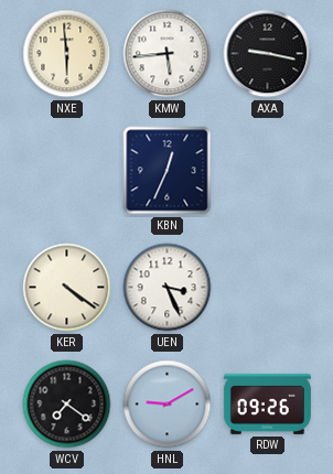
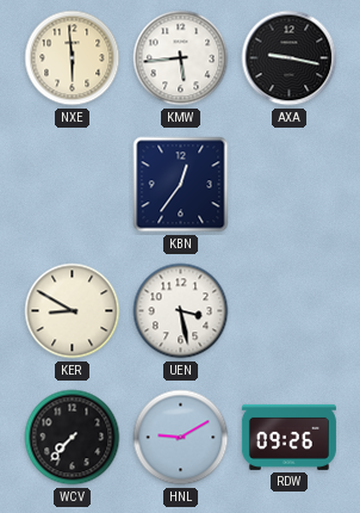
KBN: 12:34 -> 12:36 (181, 185)
KER: 4:21 -> 8:50 (73, 311)
UEN: 3:26 -> 3:28 (181, 311)
WCV: 7:21 -> 7:37 (73, 438)
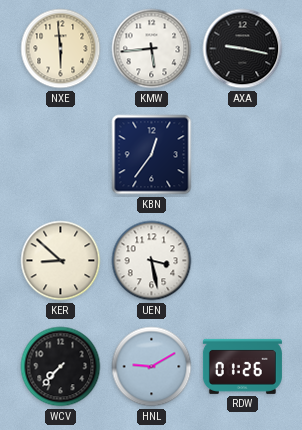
KER: 8:50 -> 8:52 (61, 261)
RDW: 09:26 -> 01:26 (242, 366)
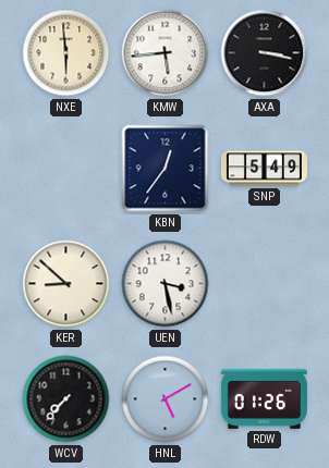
AXA: 9:17 -> 3:17 (265, 53)
SNP: none -> 5:49 (264, 169)
HNL: 9:10 -> 5:10 (166, 399)
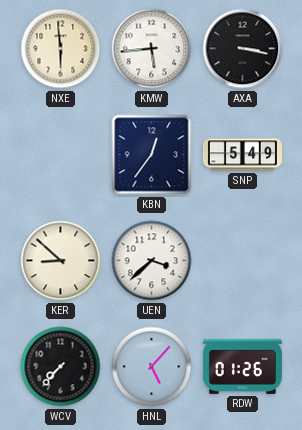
UEN: 3:28 -> 3:38 (152, 261)
HNL: 5:10 -> 5:07 (152, 367)
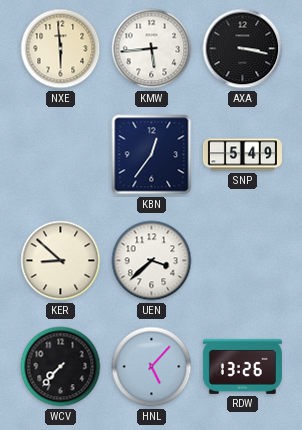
RDW: 01:26 -> 13:26 (242, 366)
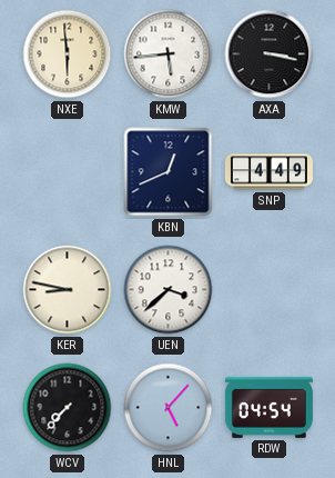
KBN: 12:36 -> 12:41 (169, 172)
SNP: 5:49 -> 4:49 (268, 172)
KER: 8:52 -> 8:47 (68, 290)
RDW: 13:26 -> 04:54 (268, 407)
